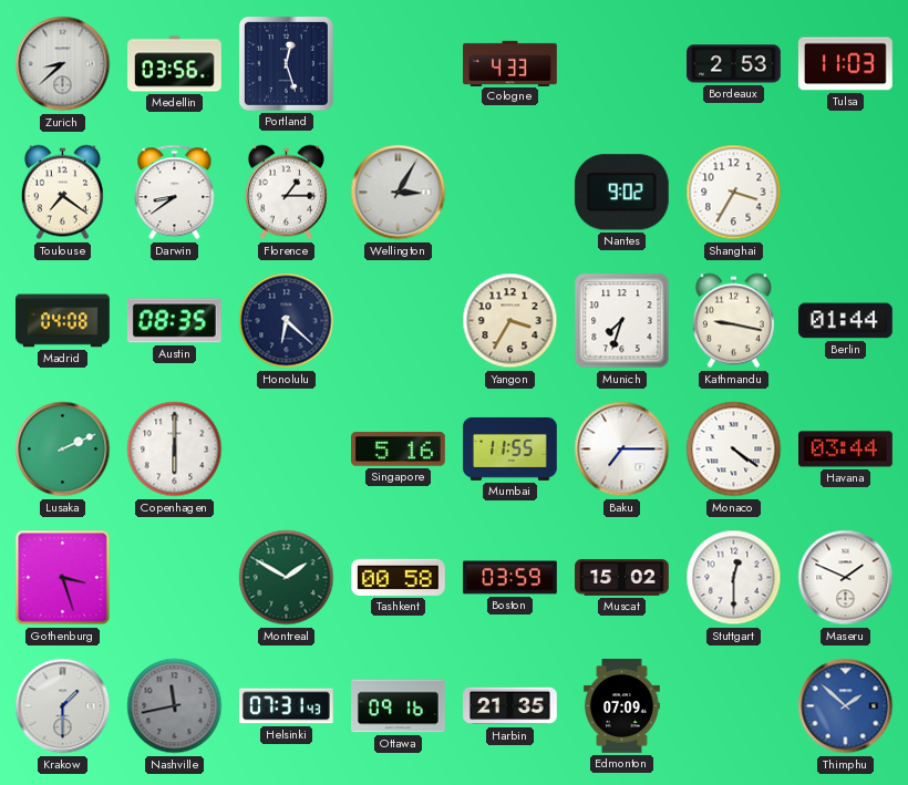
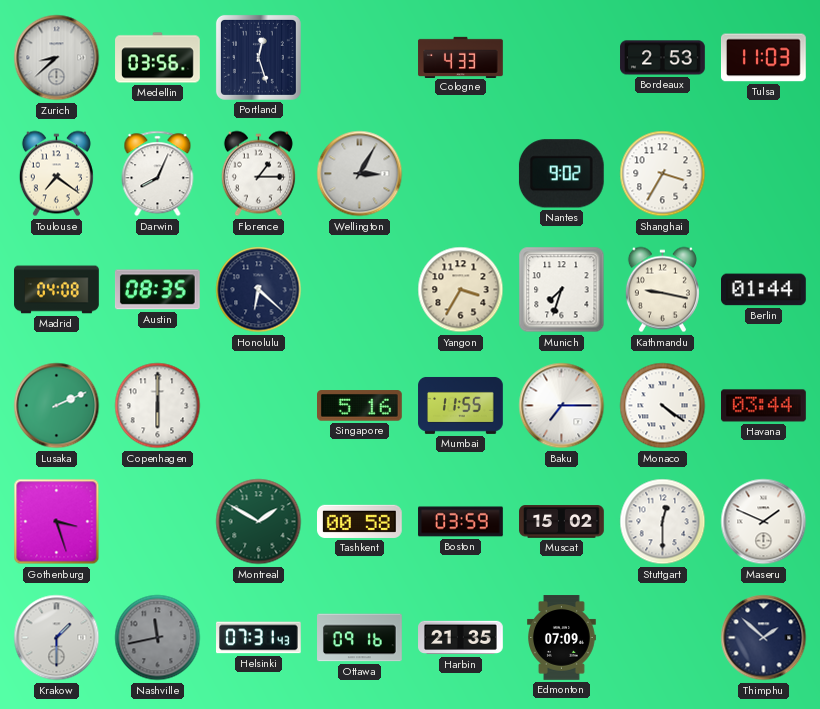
Darwin: 8:39 -> 8:04 (158, 174)
Thimphu dial: blue -> navy (764, 638)
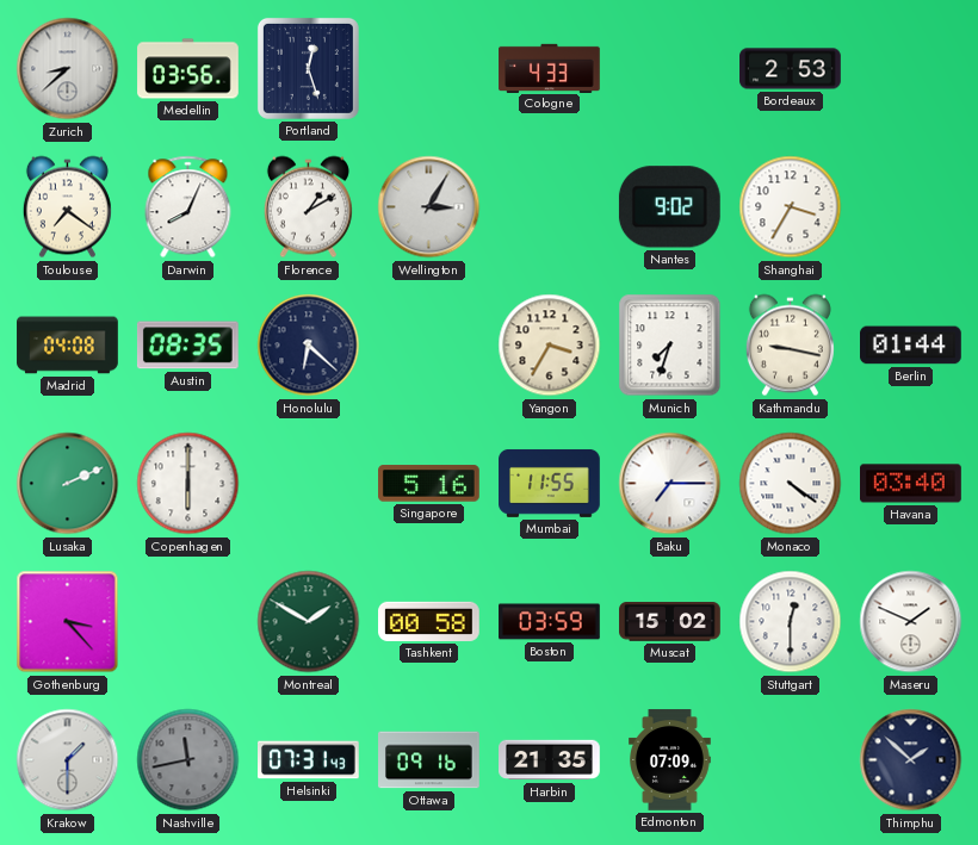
Tulsa: 11:03 -> none (763, 58)
Florence: 1:15 -> 1:10 (308, 207)
Havana: 03:44 -> 03:40 (911, 484)
Gothenburg: 3:27 -> 3:23 (68, 622)
